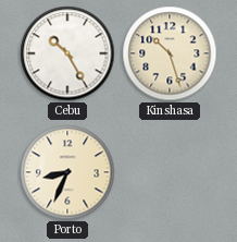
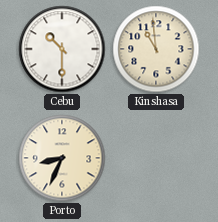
Cebu: 10:25 -> 10:30 (62, 49)
Kinshasa: 10:27 -> 10:59 (156, 49)
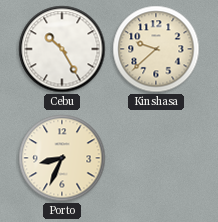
Cebu: 10:30 -> 10:25 (62, 49)
Kinshasa: 10:59 -> 9:38 (156, 49)
